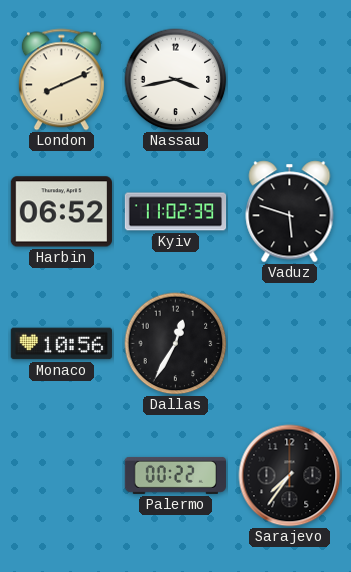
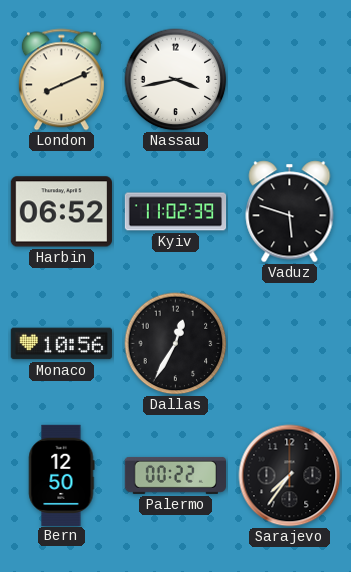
Bern: none -> 12:50 (61, 475)
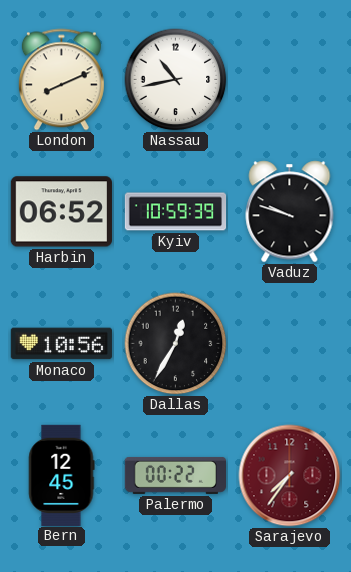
Nassau: 3:43 -> 10:43 (176, 80)
Kyiv: 11:02 -> 10:59 (176, 212)
Vaduz: 5:48 -> 9:48 (290, 212)
Bern: 12:50 -> 12:45 (61, 475)
Sarajevo dial: black -> burgundy (290, 476)
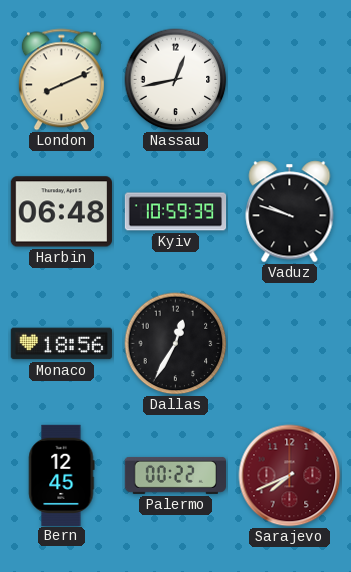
Nassau: 10:43 -> 12:43 (176, 80)
Harbin: 06:52 -> 06:48 (61, 212)
Monaco: 10:56 -> 18:56 (61, 344)
Sarajevo: 7:36 -> 7:41 (290, 476)
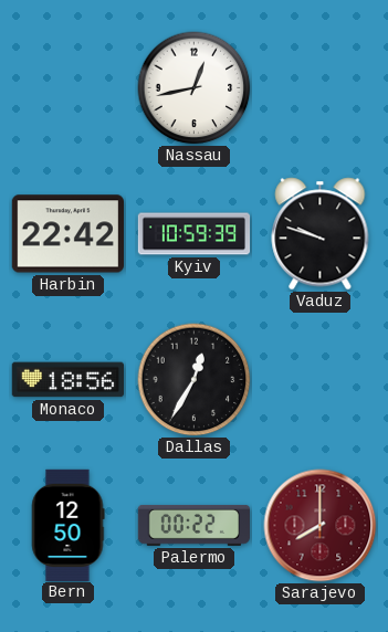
London: 8:11 -> none (61, 80)
Harbin: 06:48 -> 22:42 (67, 234)
Bern: 12:45 -> 12:50 (67, 525)
Sarajevo: 7:41 -> 8:00 (321, 526)
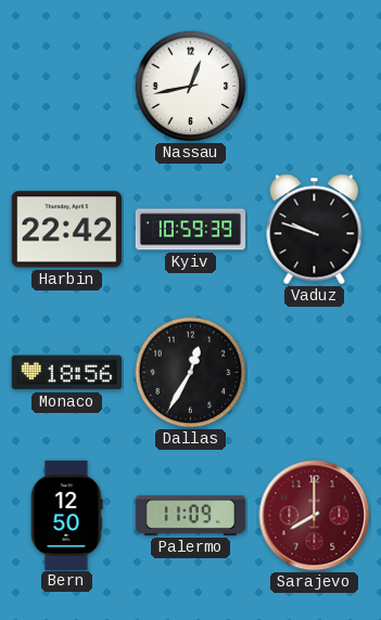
Palermo: 00:22 -> 11:09 (190, 515)
